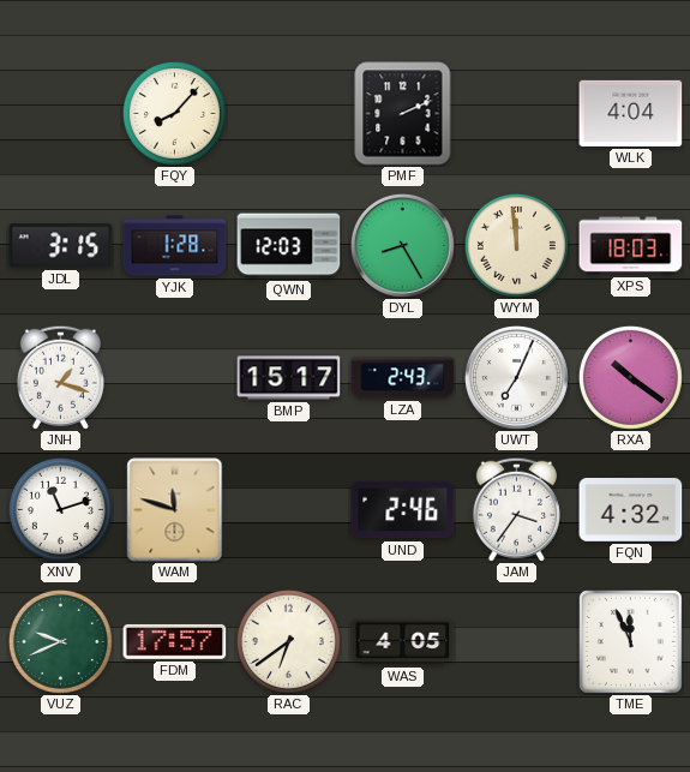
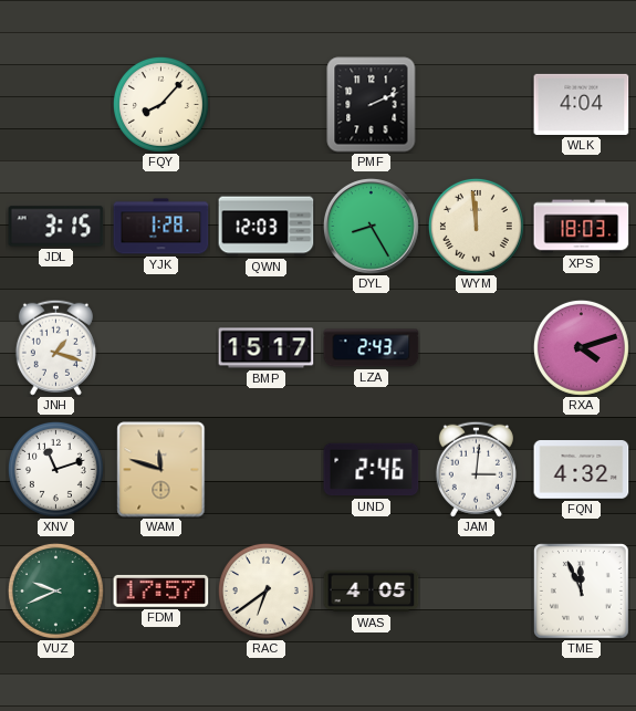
UWT: 7:04 -> none (516, 377)
RXA: 10:21 -> 4:12 (581, 347)
JAM: 3:36 -> 3:01 (476, 469)
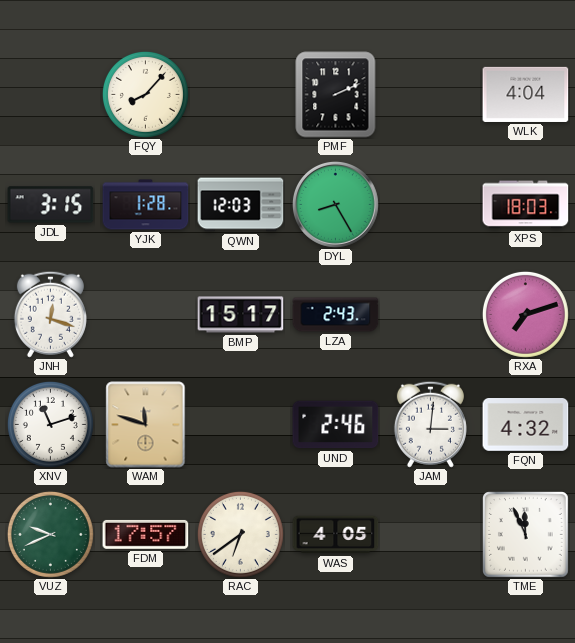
WYM: 11:59 -> none (476, 226)
JNH: 1:18 -> 12:18 (50, 314)
RXA: 4:12 -> 7:12 (525, 314)
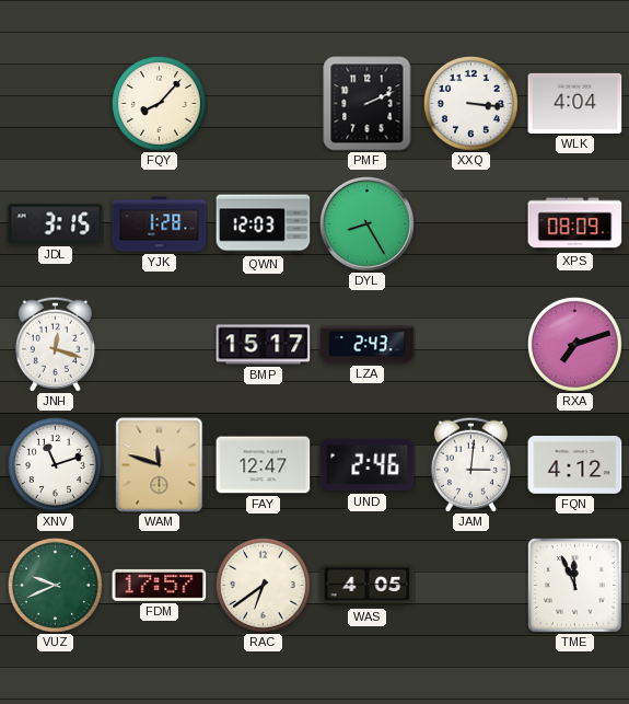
XXQ: none -> 3:16 (470, 103)
XPS: 18:03 -> 08:09 (575, 224)
FAY: none -> 12:47 (264, 465)
FQN: 4:32 -> 4:12 (575, 465)
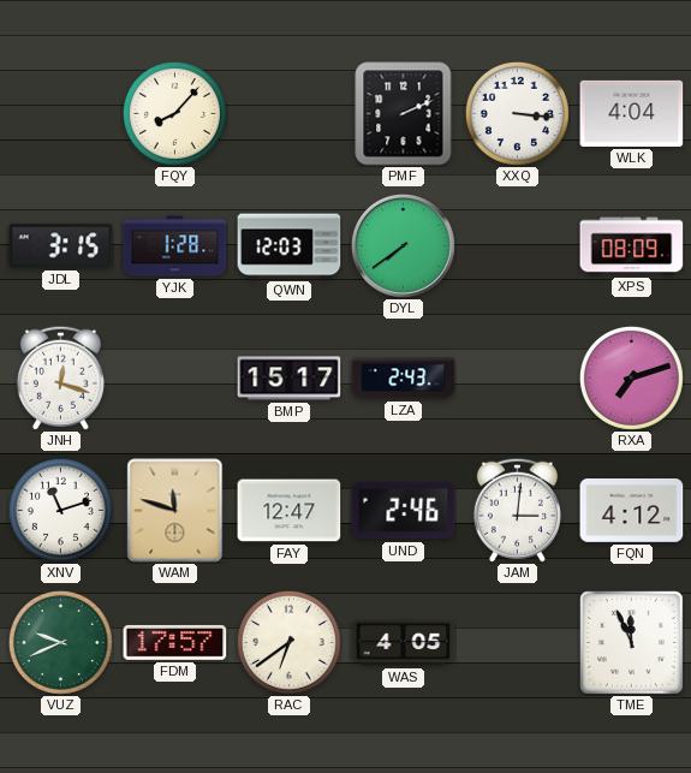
DYL: 8:25 -> 7:39 (403, 245)
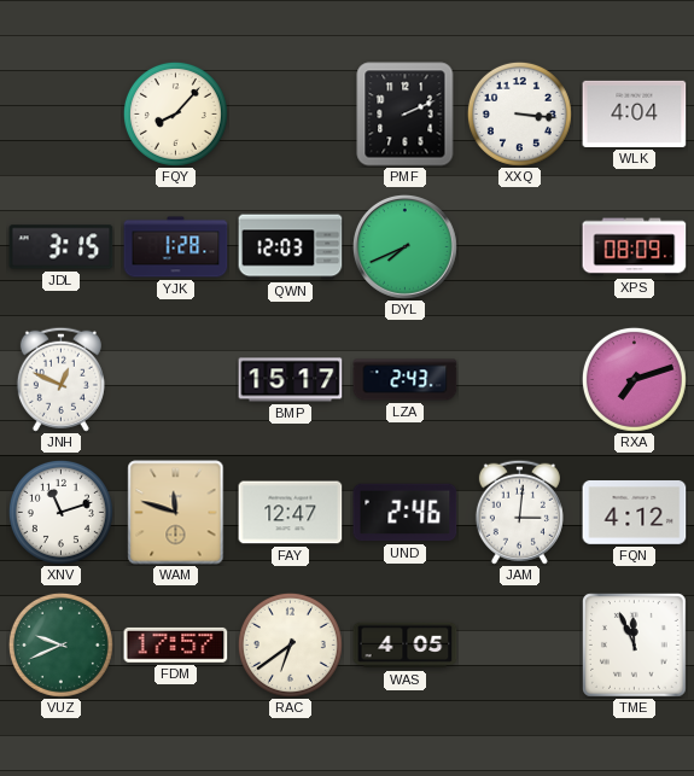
DYL: 7:39 -> 7:41 (404, 246)
JNH: 12:18 -> 12:49 (60, 379)
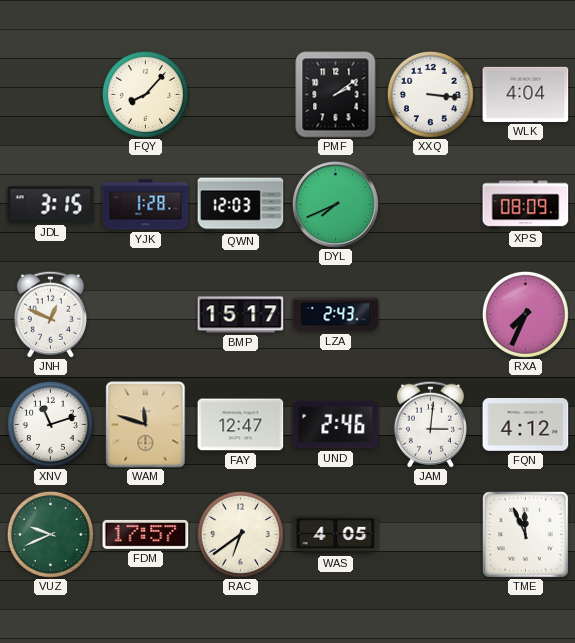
PMF: 2:11 -> 2:09 (336, 95)
RXA: 7:12 -> 7:34 (525, 314)
